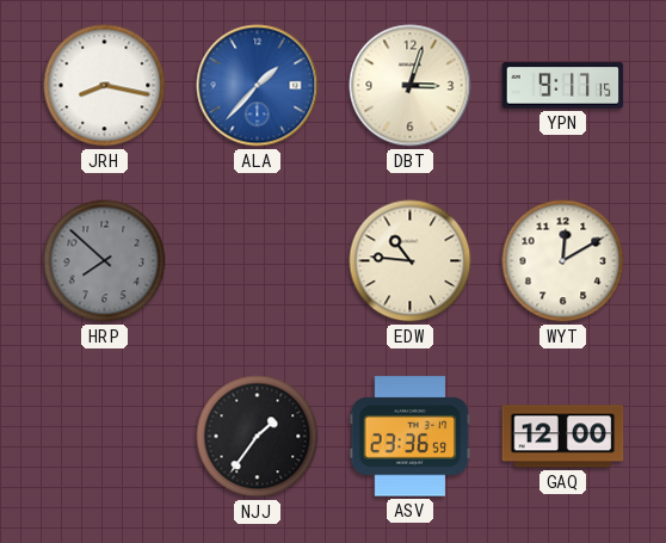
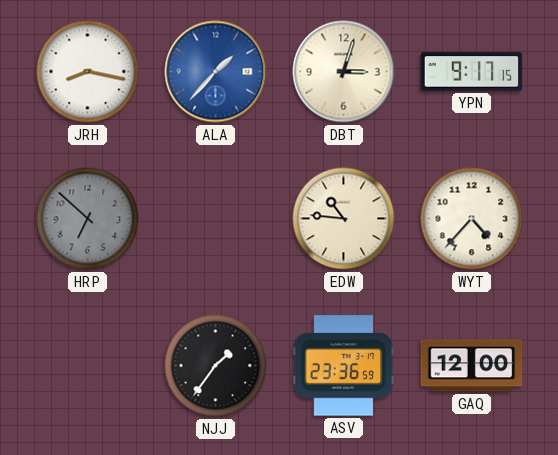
HRP: 7:52 -> 6:52 (88, 219)
WYT: 12:10 -> 4:37 (472, 219)
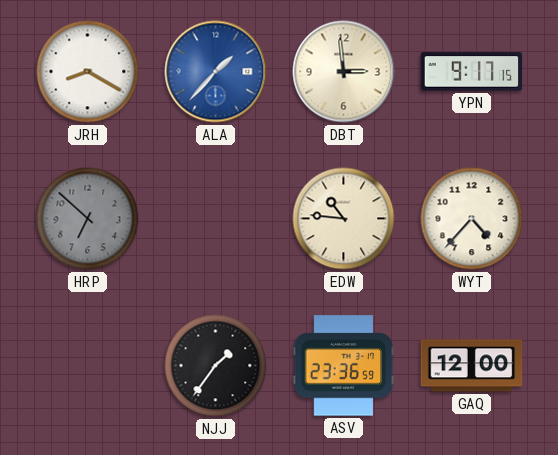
JRH: 8:17 -> 8:20 (88, 72)
DBT: 3:03 -> 2:59 (344, 72)
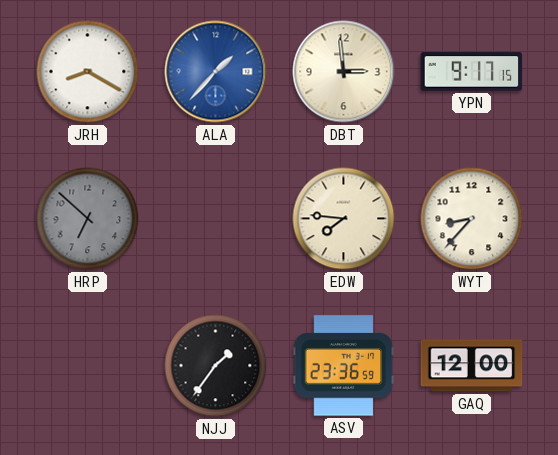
EDW: 10:46 -> 7:46 (344, 219)
WYT: 4:37 -> 8:37 (472, 219)
